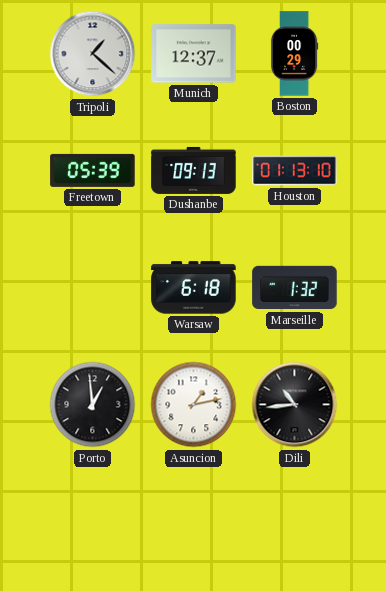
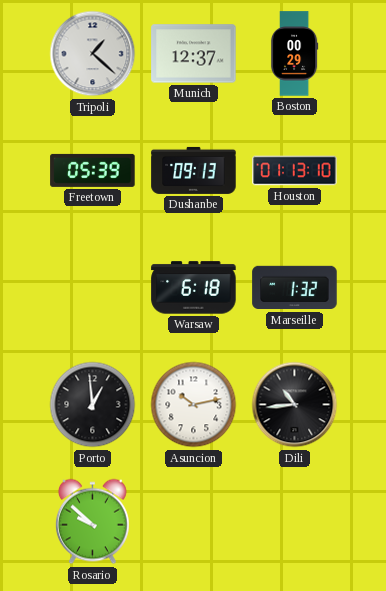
Asuncion: 1:13 -> 10:13 (194, 405)
Rosario: none -> 9:52 (92, 522)
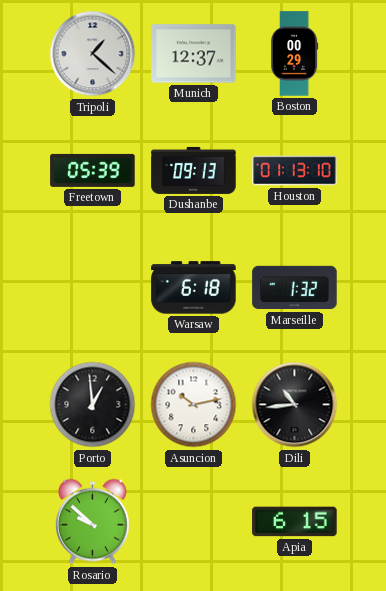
Apia: none -> 6:15 (295, 522)
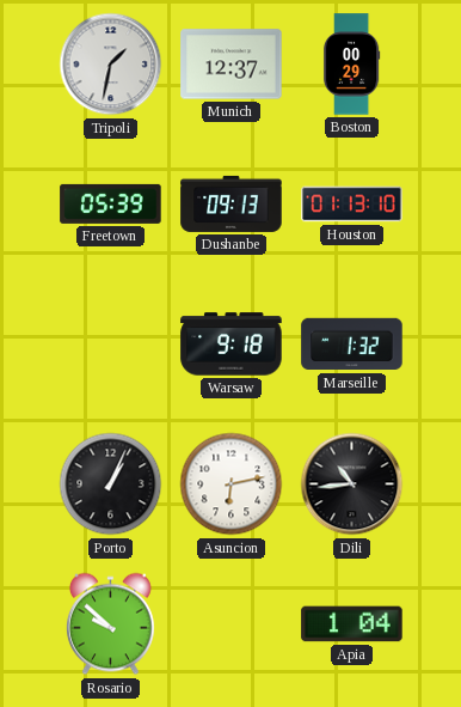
Tripoli: 1:22 -> 1:32 (111, 65)
Warsaw: 6:18 -> 9:18 (232, 345)
Porto: 12:59 -> 1:04 (111, 484)
Asuncion: 10:13 -> 6:13 (232, 484)
Apia: 6:15 -> 1:04 (352, 624)
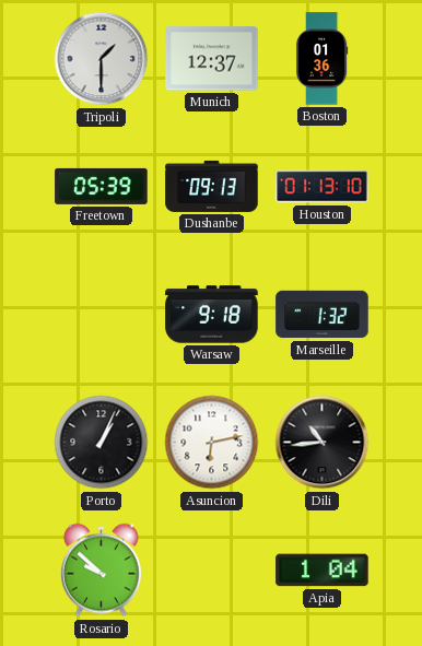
Tripoli: 1:32 -> 1:30 (102, 59)
Boston: 00:29 -> 01:36 (321, 59)
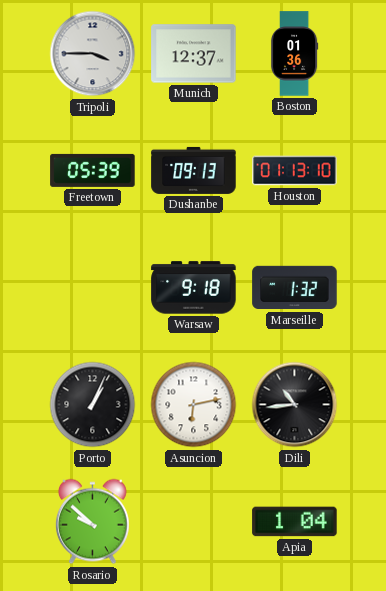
Tripoli: 1:30 -> 3:45 (93, 54)
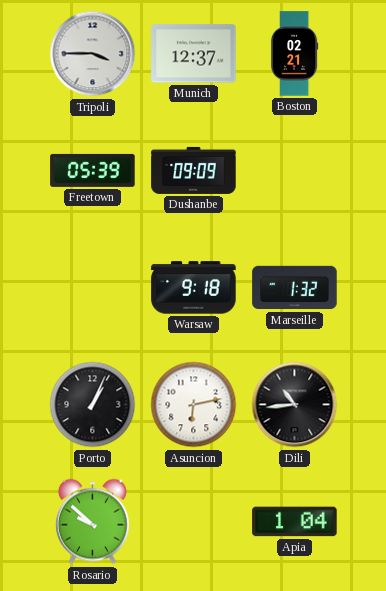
Boston: 01:36 -> 02:21 (294, 54)
Dushanbe: 09:13 -> 09:09 (194, 170)
Houston: 01:13 -> none (295, 171)
